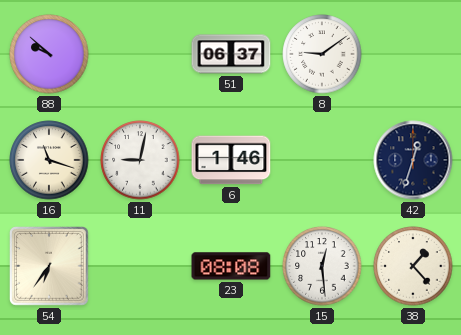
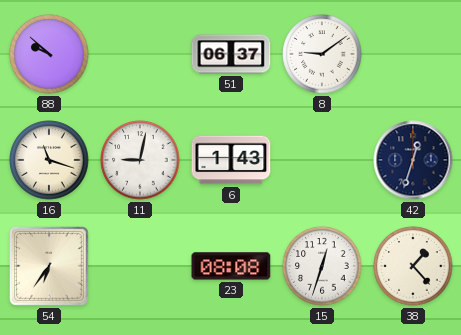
6: 1:46 -> 1:43 (231, 160)
15: 12:29 -> 12:33 (322, 266)
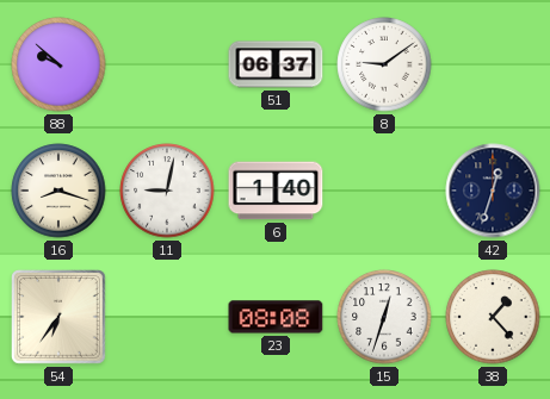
16: 11:18 -> 8:18 (58, 191)
6: 1:43 -> 1:40 (276, 191)
